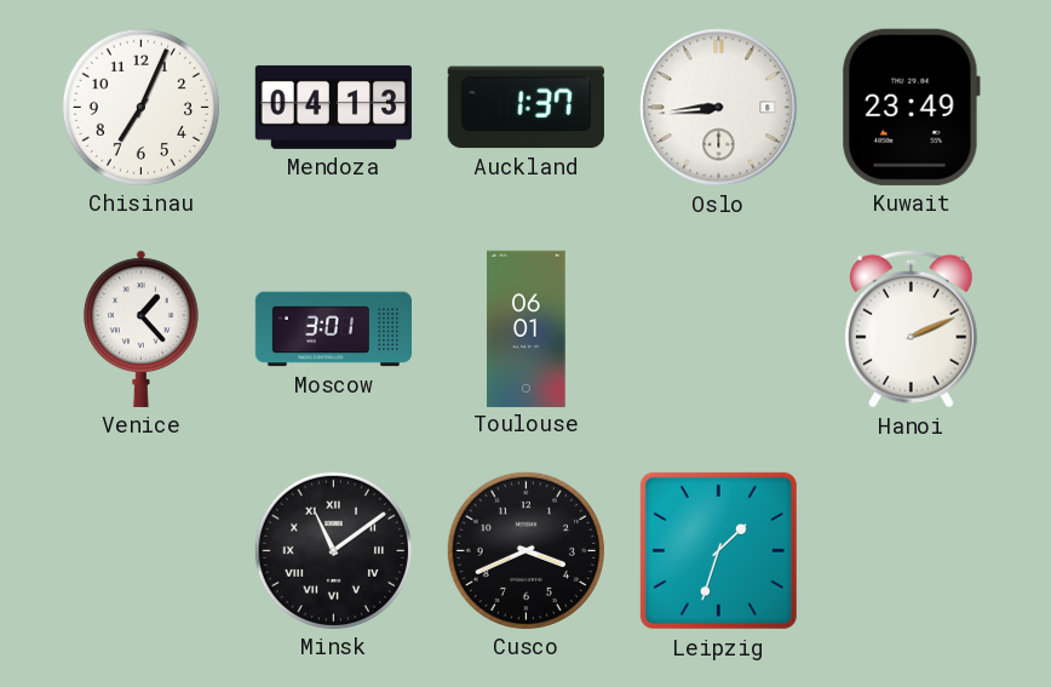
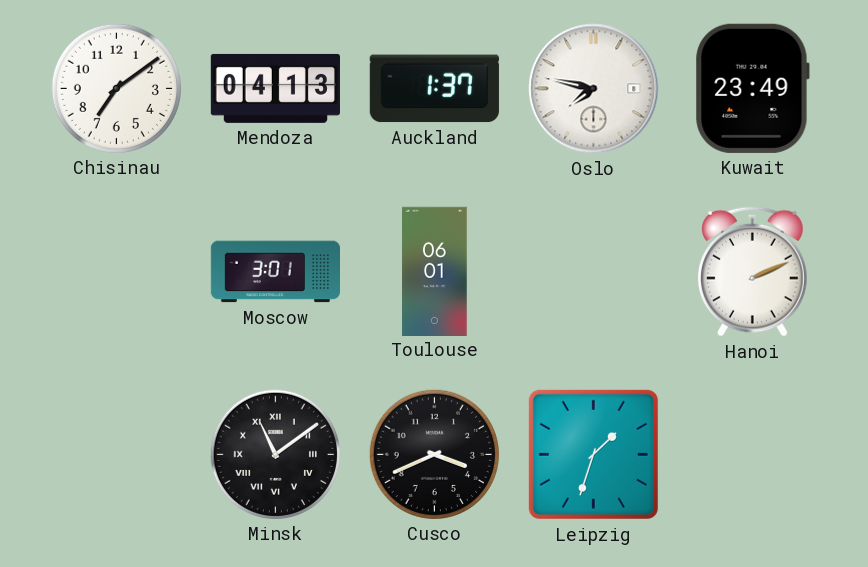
Chisinau: 7:04 -> 7:09 (116, 88)
Oslo: 8:44 -> 7:47 (594, 89)
Venice: 1:23 -> none (140, 328)
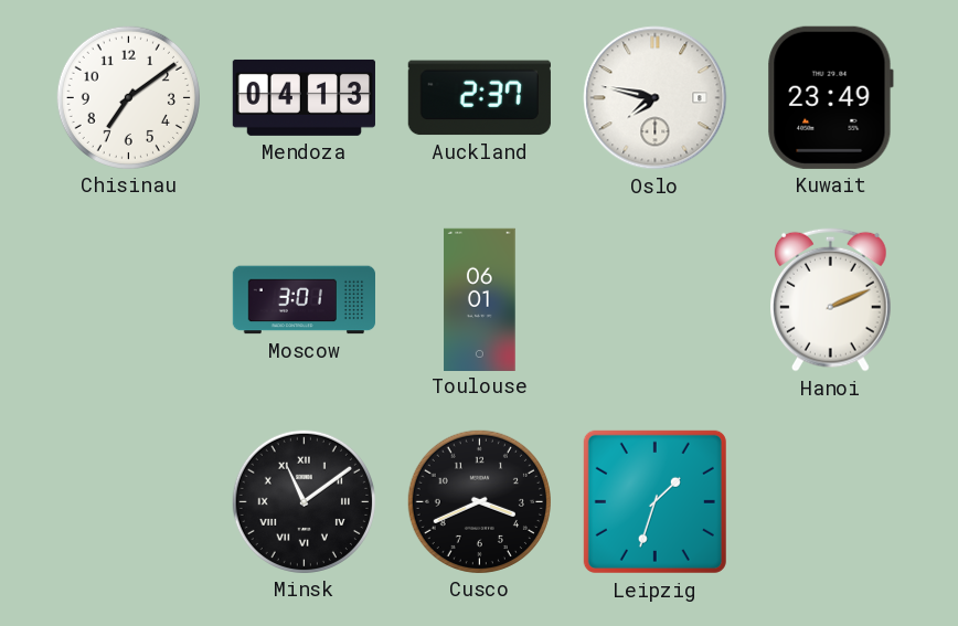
Auckland: 1:37 -> 2:37 (479, 98)
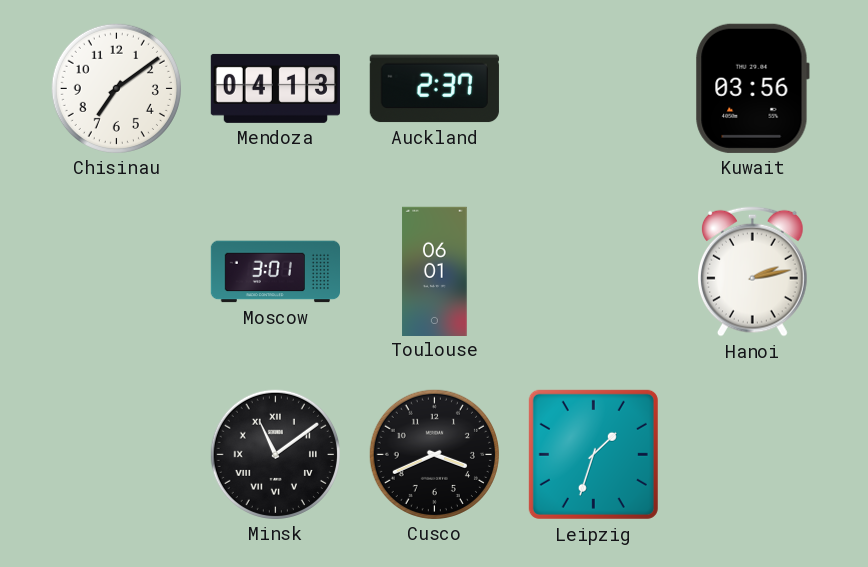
Oslo: 7:47 -> none (656, 98)
Kuwait: 23:49 -> 03:56 (752, 88)
Hanoi: 2:11 -> 2:13 (753, 271)
